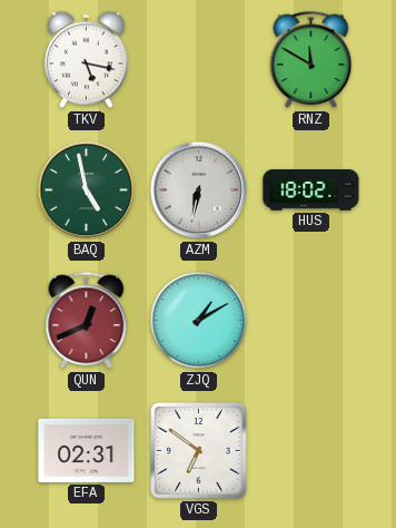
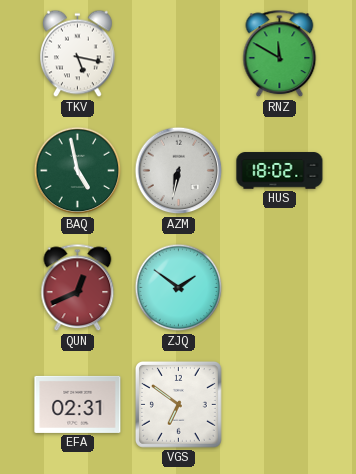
ZJQ: 1:10 -> 1:51 (179, 288)
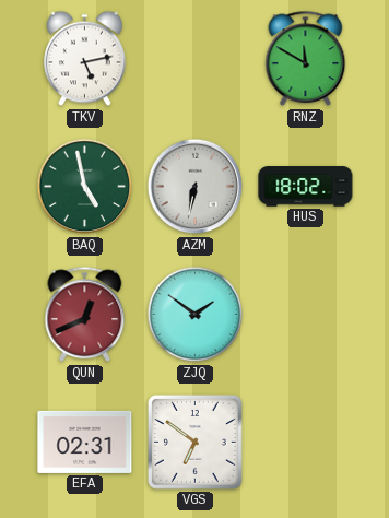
TKV: 5:17 -> 5:13 (85, 59)
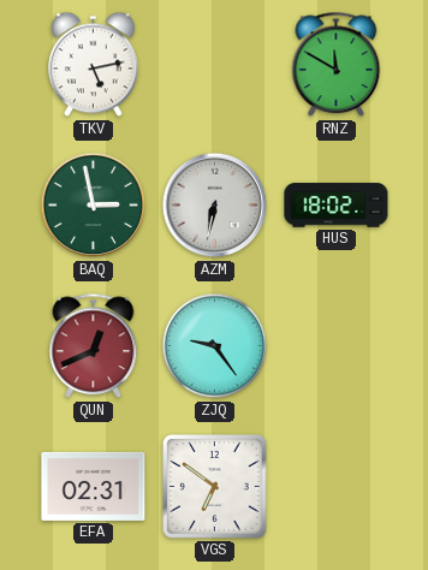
BAQ: 4:58 -> 2:58 (94, 206)
ZJQ: 1:51 -> 9:24 (215, 346)
